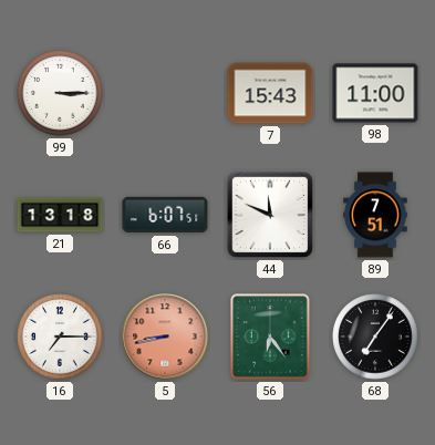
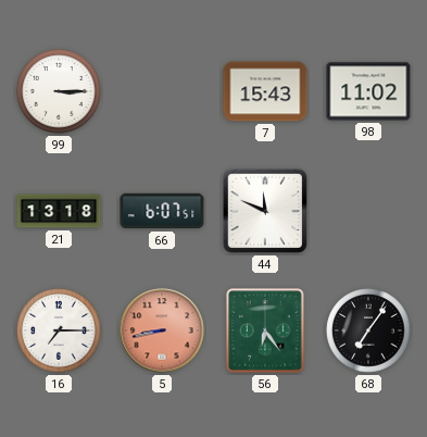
98: 11:00 -> 11:02 (368, 91)
89: 7:51 -> none (375, 215)
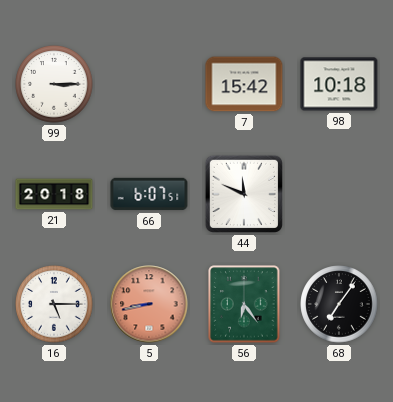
7: 15:43 -> 15:42 (244, 84)
98: 11:02 -> 10:18 (339, 84)
21: 13:18 -> 20:18 (54, 194)
16: 7:15 -> 5:15 (54, 304)
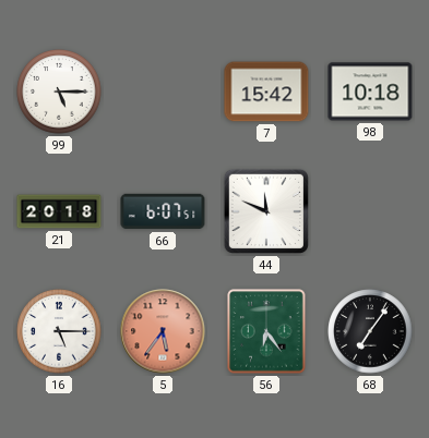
99: 3:15 -> 5:15 (59, 92)
5: 8:43 -> 5:36 (163, 331)
